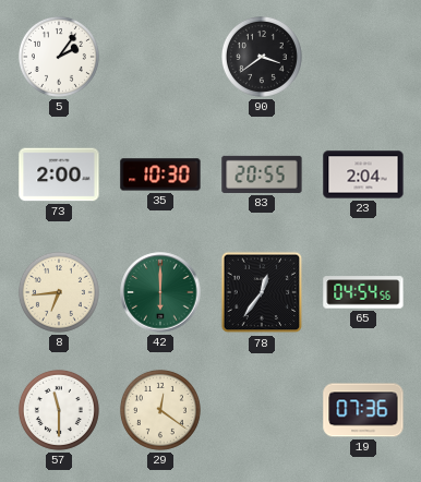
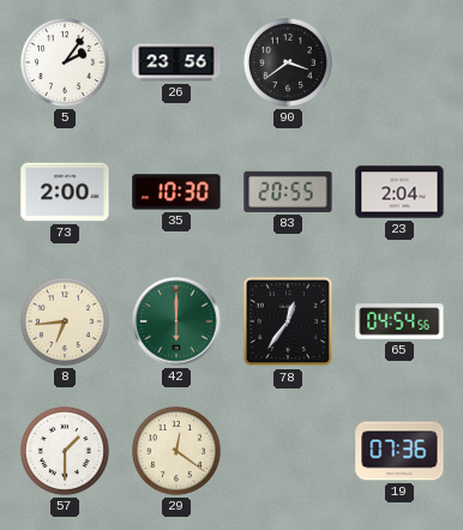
26: none -> 23:56 (176, 62)
57: 11:30 -> 1:30 (65, 451)
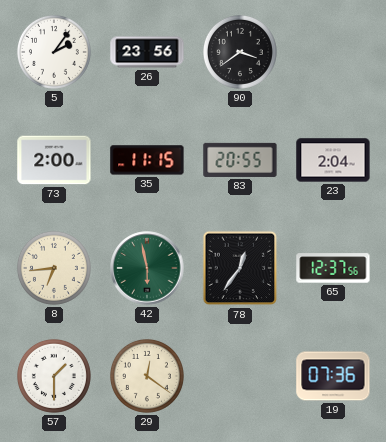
35: 10:30 -> 11:15 (147, 160)
42: 6:00 -> 5:58 (147, 268)
65: 04:54 -> 12:37 (333, 268)
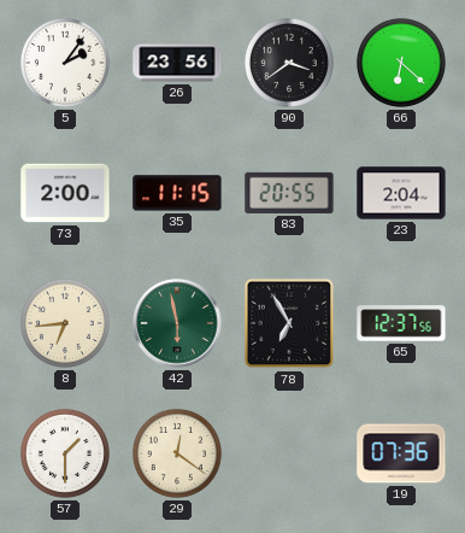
66: none -> 6:22 (401, 63)
78: 12:36 -> 6:55 (289, 323)
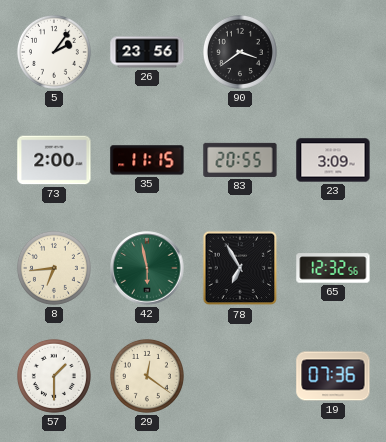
66: 6:22 -> none (401, 63)
23: 2:04 -> 3:09 (333, 160)
65: 12:37 -> 12:32 (333, 268)
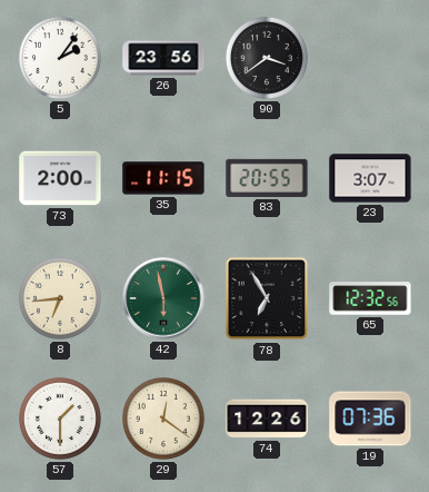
23: 3:09 -> 3:07 (370, 178)
74: none -> 12:26 (267, 419)
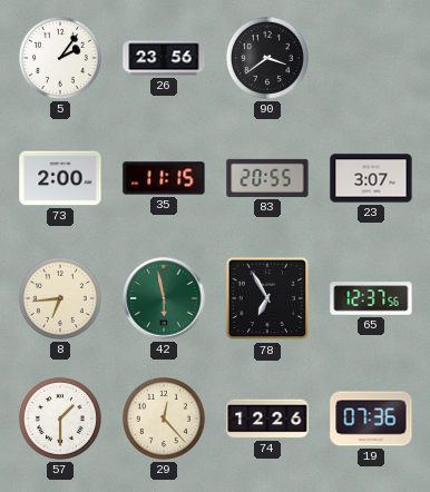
65: 12:32 -> 12:37 (371, 298)
29: 12:21 -> 12:23 (164, 419)
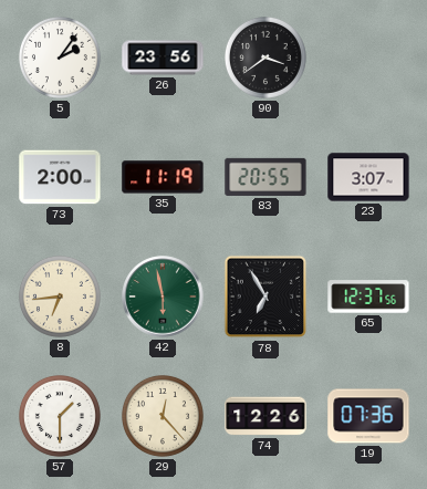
35: 11:15 -> 11:19 (163, 177)
